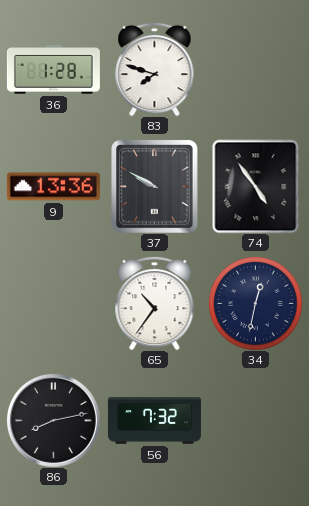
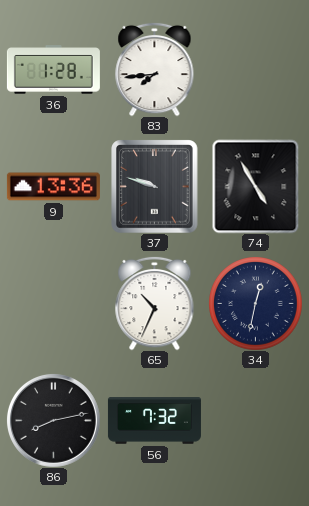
83: 7:48 -> 7:44 (155, 69)
37: 9:50 -> 9:48 (155, 187)
74: 4:54 -> 4:55 (256, 186)
65: 10:36 -> 10:34 (155, 303)
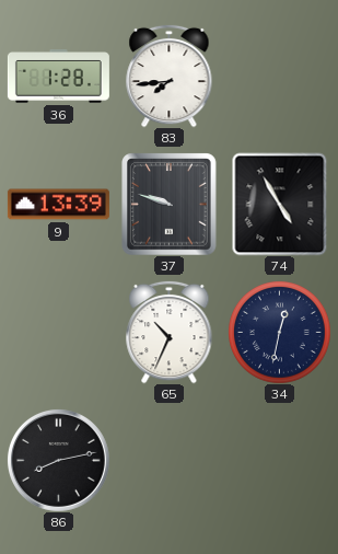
9: 13:36 -> 13:39 (58, 205)
56: 7:32 -> none (154, 421)
